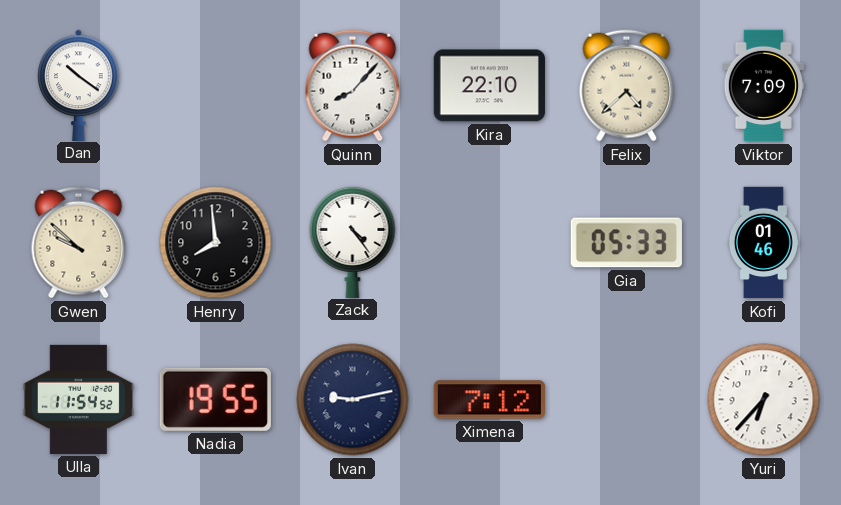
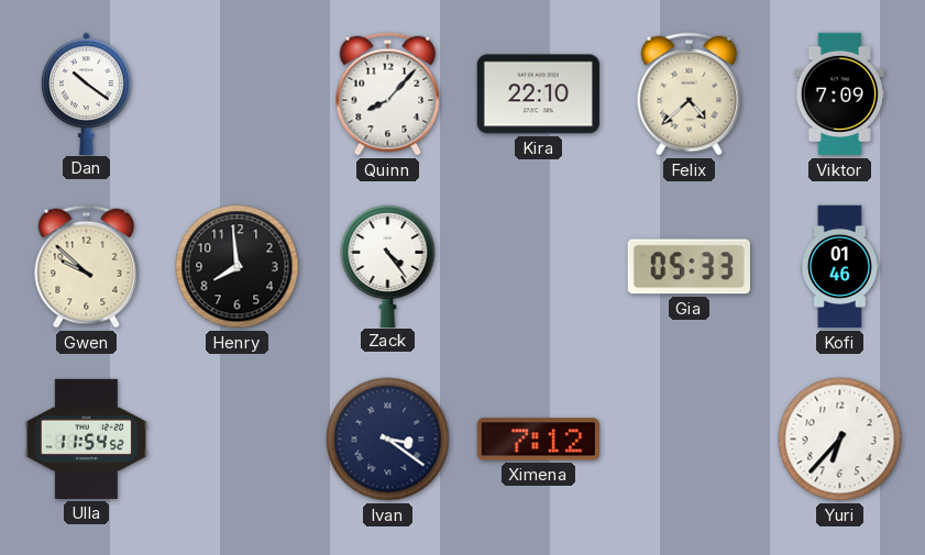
Nadia: 19:55 -> none (215, 399)
Ivan: 9:13 -> 3:21 (388, 440)
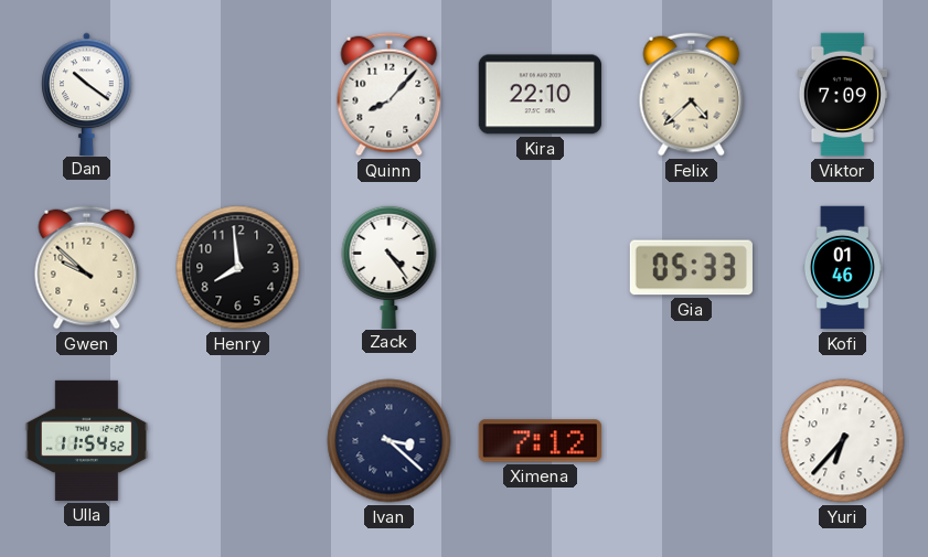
Ivan: 3:21 -> 3:22 (390, 441)
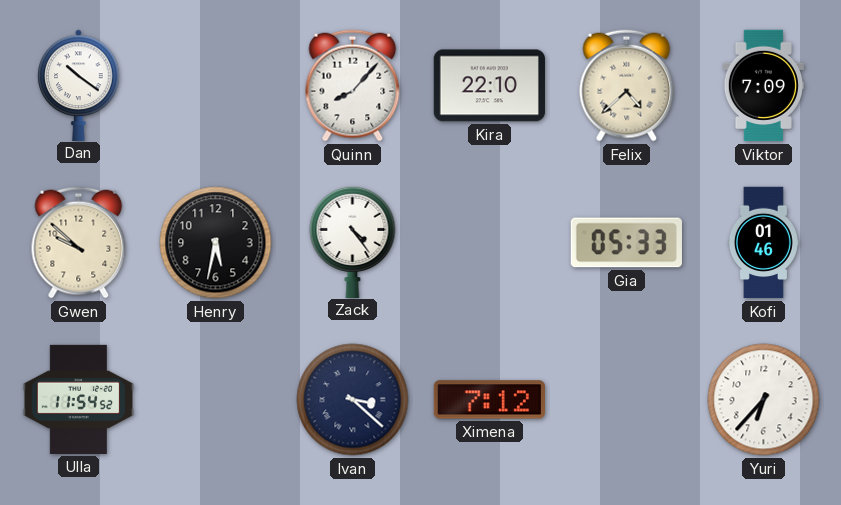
Henry: 7:59 -> 5:32 (216, 243)
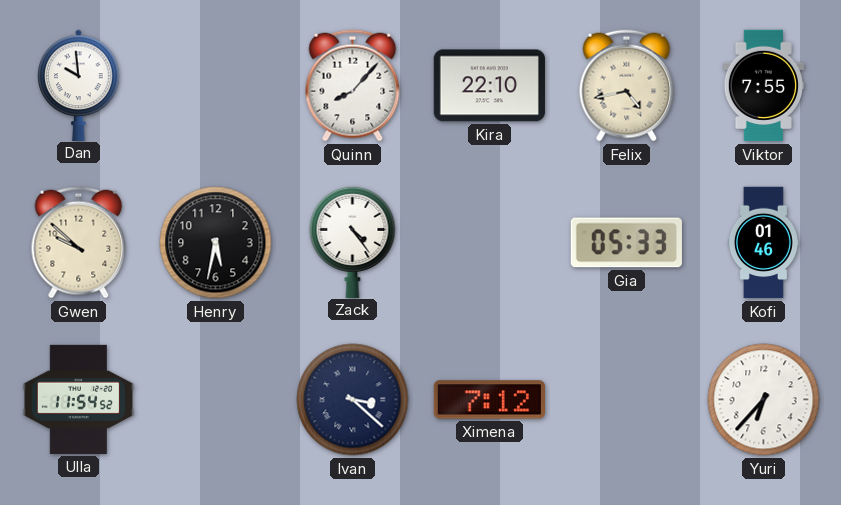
Dan: 10:21 -> 9:59 (79, 85)
Felix: 4:38 -> 4:43 (627, 86)
Viktor: 7:09 -> 7:55 (763, 86)
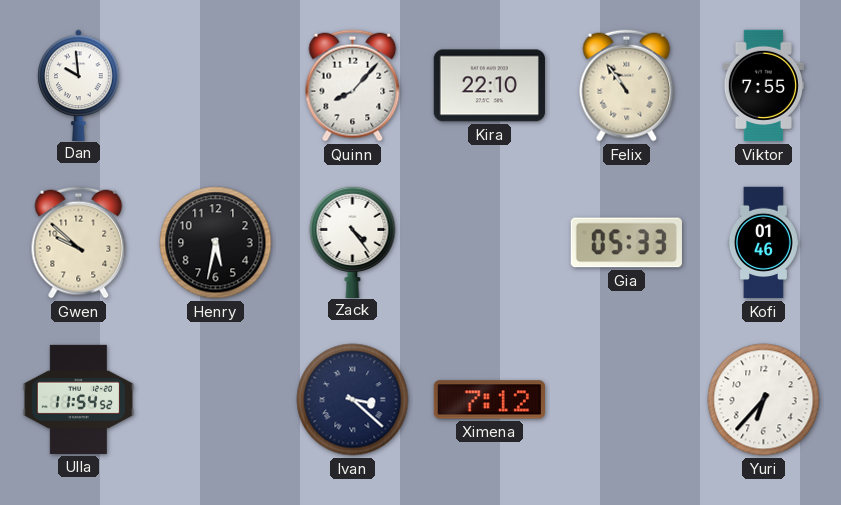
Felix: 4:43 -> 10:54 (627, 86)
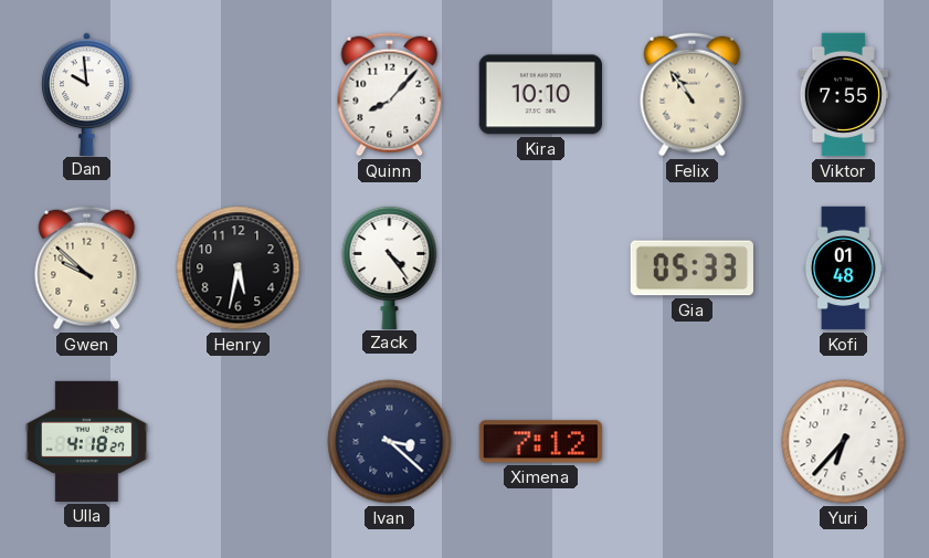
Kira: 22:10 -> 10:10 (540, 95)
Kofi: 01:46 -> 01:48 (843, 269)
Ulla: 11:54 -> 4:18 (87, 441)
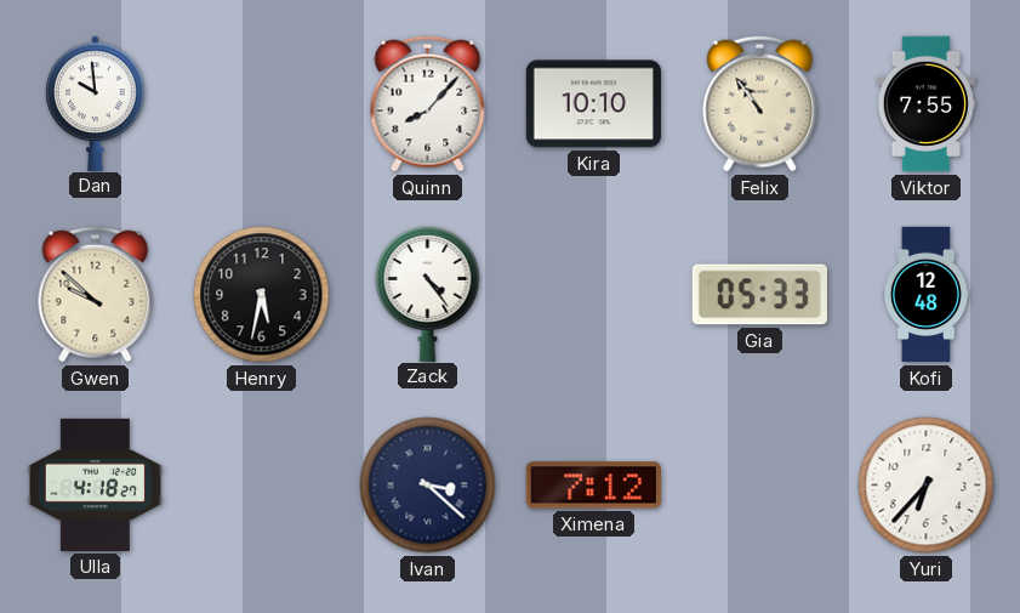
Kofi: 01:48 -> 12:48 (925, 295)
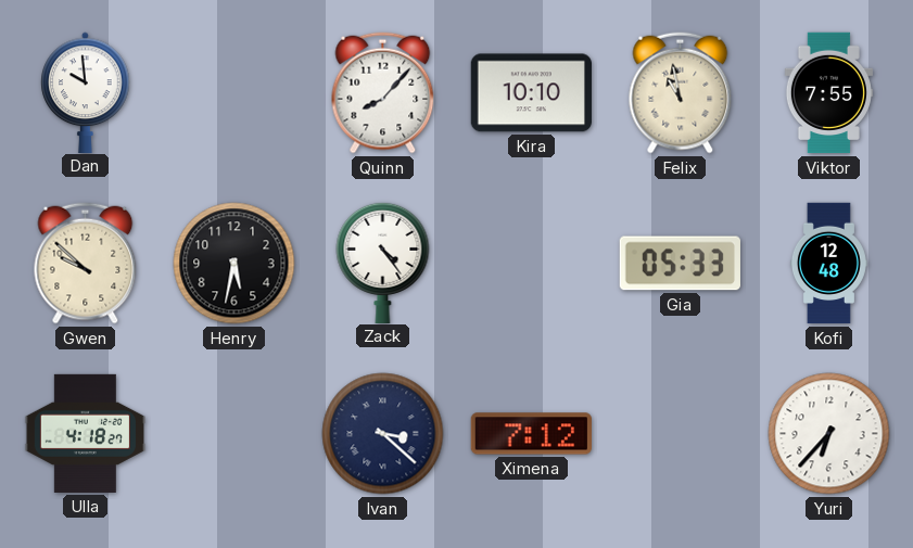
Felix: 10:54 -> 10:58 (681, 93)
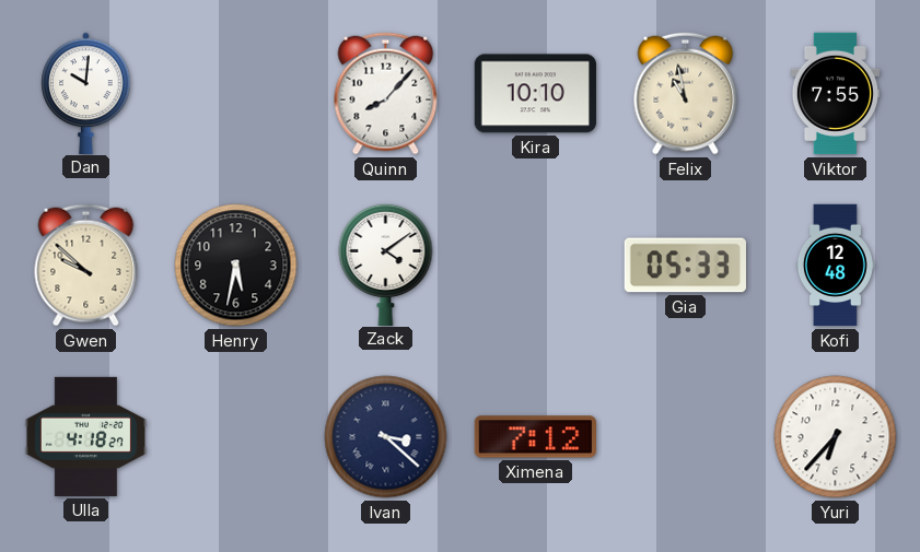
Dan: 9:59 -> 10:01 (86, 93)
Zack: 4:24 -> 4:09 (386, 263)
